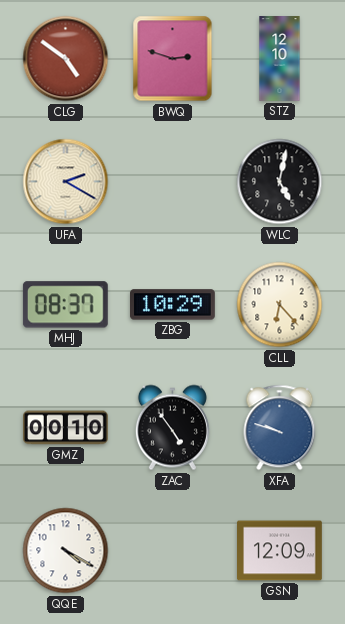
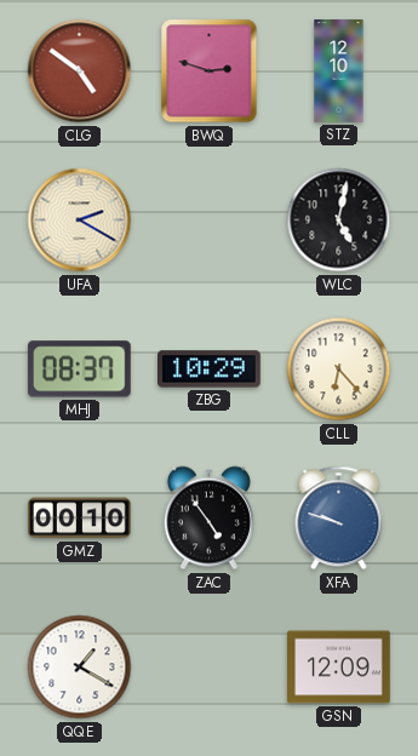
QQE: 4:20 -> 1:20 (80, 668)
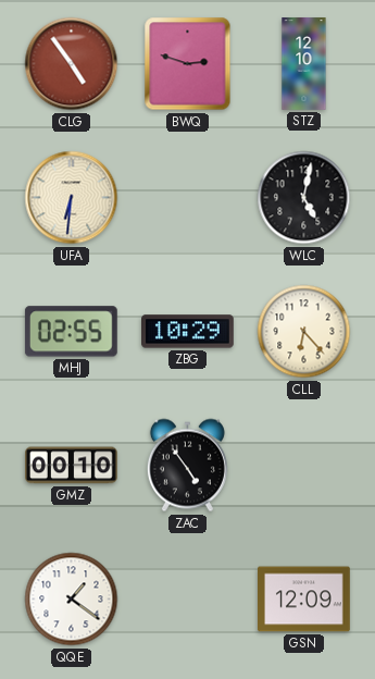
CLG: 4:51 -> 4:54 (72, 64)
UFA: 2:20 -> 6:31 (72, 198)
MHJ: 08:37 -> 02:55 (71, 332)
XFA: 9:48 -> none (339, 519)
QQE: 1:20 -> 1:21 (72, 600)
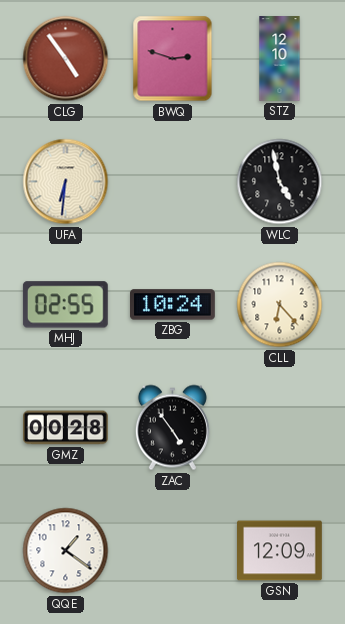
WLC: 5:02 -> 4:58 (280, 182)
ZBG: 10:29 -> 10:24 (173, 305)
GMZ: 00:10 -> 00:28 (66, 428)
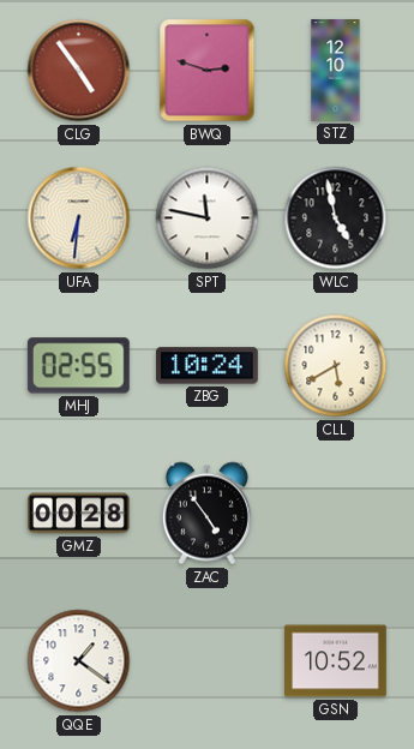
SPT: none -> 11:47 (208, 218)
CLL: 6:23 -> 5:40 (336, 366)
GSN: 12:09 -> 10:52 (336, 661)
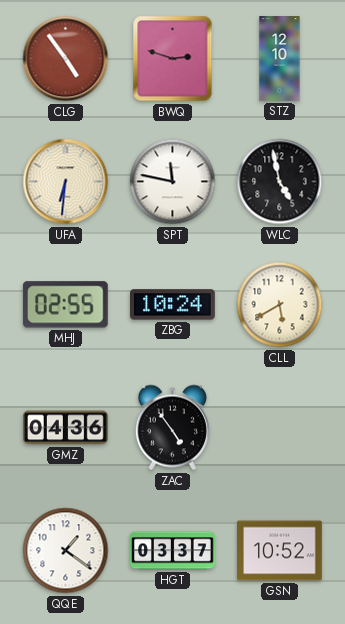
GMZ: 00:28 -> 04:36 (66, 428)
HGT: none -> 03:37 (173, 551)
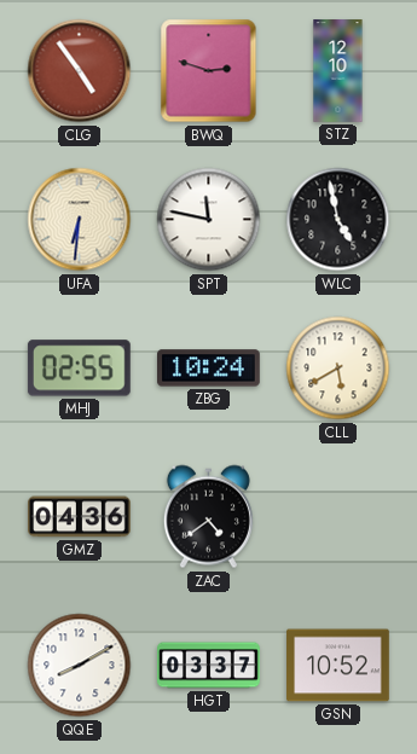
ZAC: 4:54 -> 4:39 (208, 517)
QQE: 1:21 -> 8:10 (80, 666)
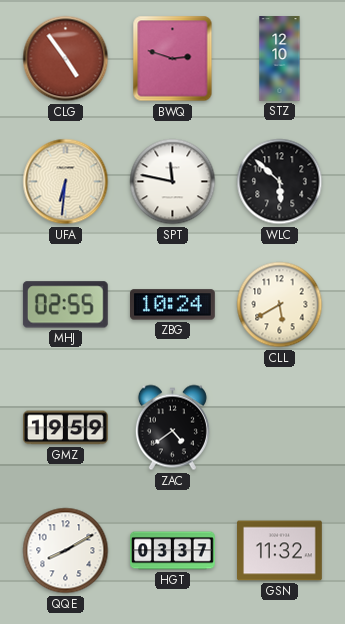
WLC: 4:58 -> 5:52 (280, 182)
GMZ: 04:36 -> 19:59 (66, 428)
GSN: 10:52 -> 11:32 (280, 551)
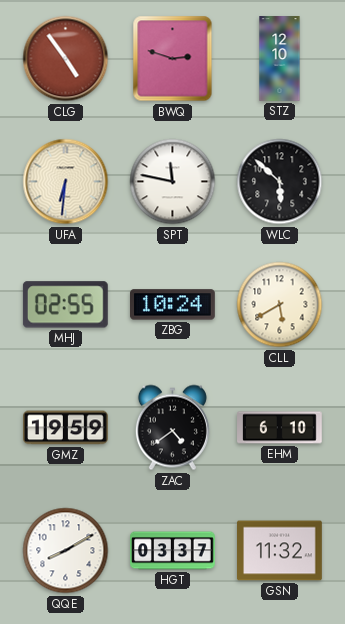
EHM: none -> 6:10 (280, 428)
